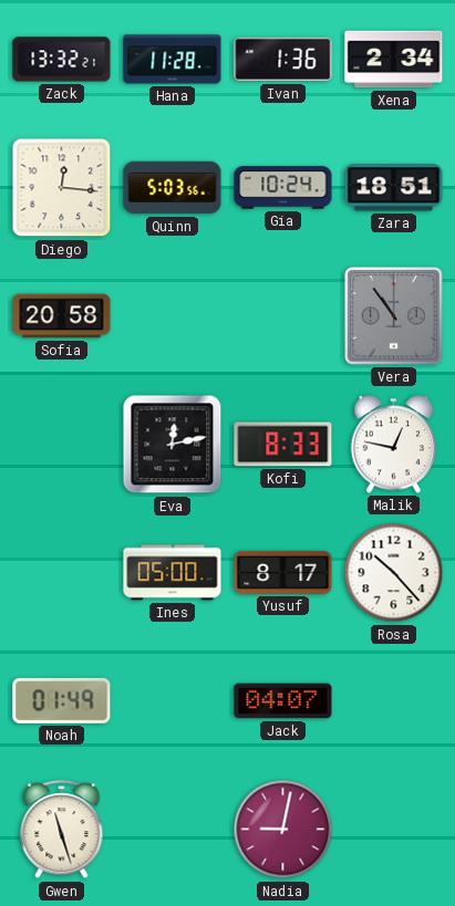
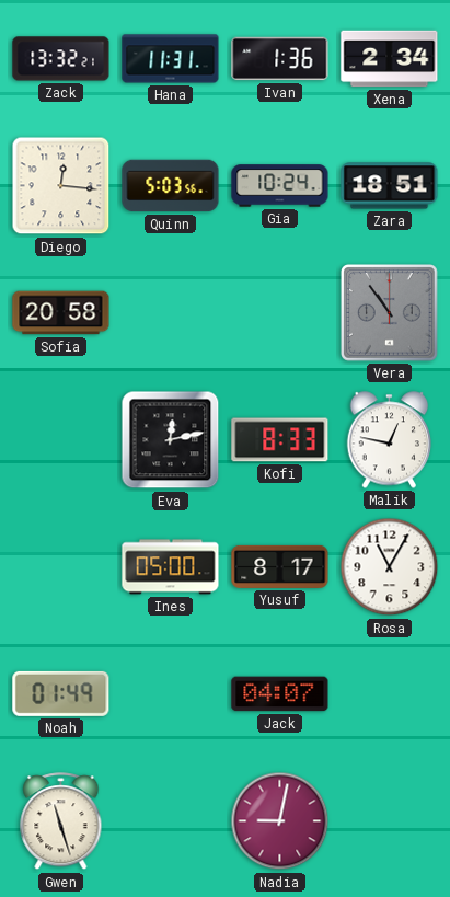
Hana: 11:28 -> 11:31 (171, 59)
Rosa: 10:23 -> 11:05 (390, 567)
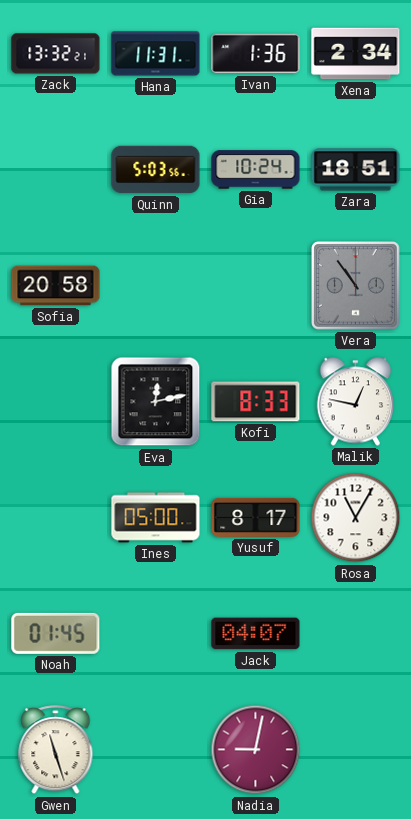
Diego: 12:16 -> none (61, 186)
Noah: 01:49 -> 01:45 (56, 633)
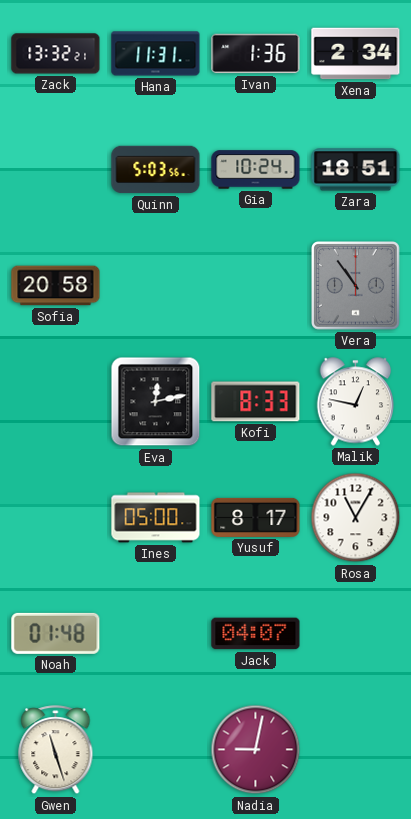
Noah: 01:45 -> 01:48 (56, 633)
